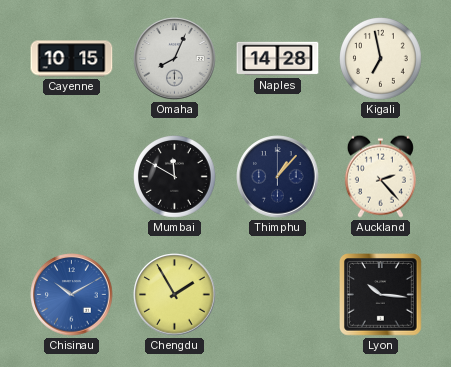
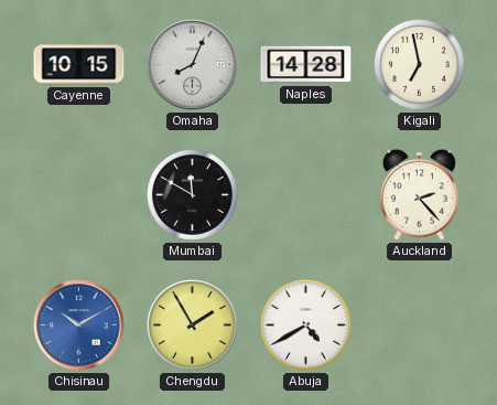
Thimphu: 1:07 -> none (278, 177)
Abuja: none -> 4:40 (306, 326)
Lyon: 10:16 -> none (381, 295)
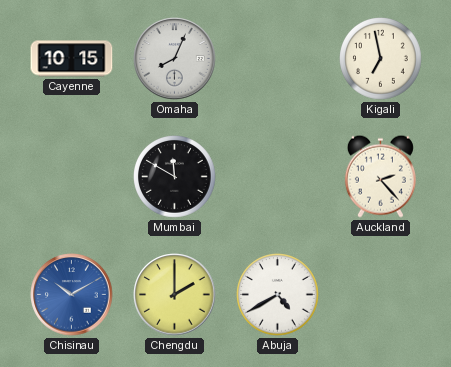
Naples: 14:28 -> none (306, 65)
Chengdu: 1:55 -> 2:00 (175, 295)
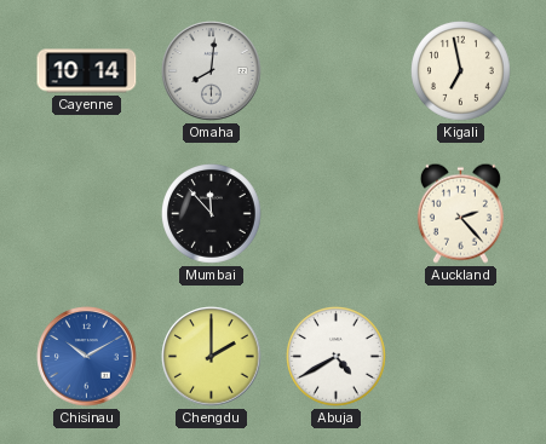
Cayenne: 10:15 -> 10:14 (87, 71)
Omaha: 8:04 -> 8:01 (212, 71)
Mumbai: 11:50 -> 11:53 (212, 214)
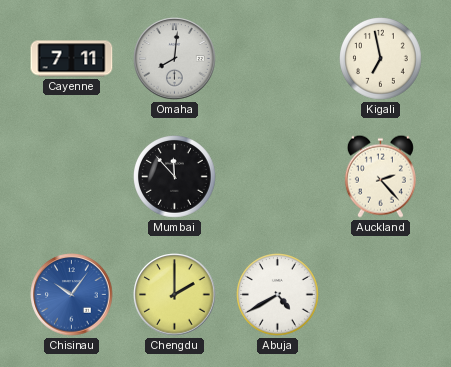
Cayenne: 10:14 -> 7:11 (72, 59)
Chisinau: 10:10 -> 10:06 (72, 295)
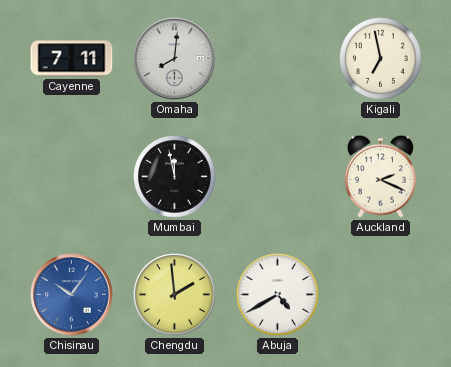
Mumbai: 11:53 -> 11:58 (175, 177)
Auckland: 2:23 -> 2:19 (380, 176)
Chengdu: 2:00 -> 1:59 (175, 295)
